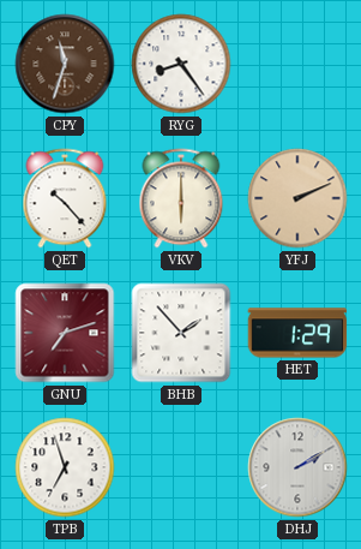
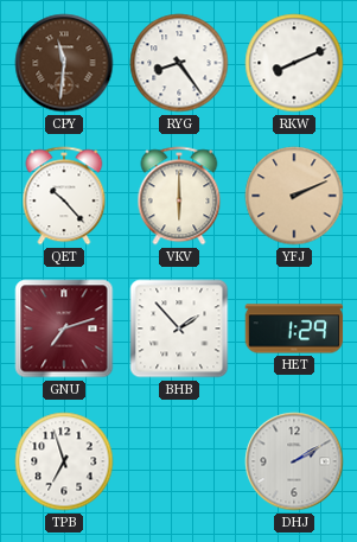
CPY: 11:33 -> 11:31 (64, 63)
RKW: none -> 8:11 (294, 63)
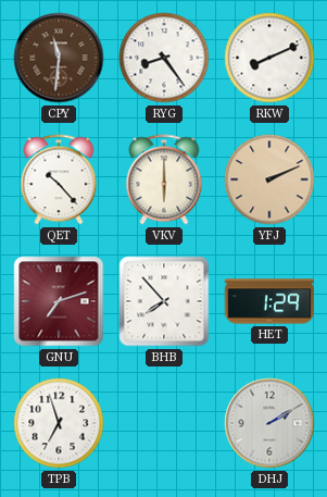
BHB: 1:53 -> 7:53 (164, 301)
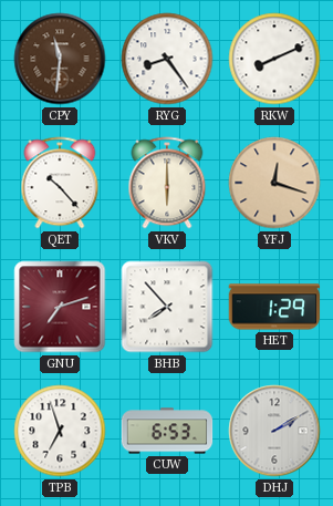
YFJ: 2:11 -> 12:18 (274, 183)
CUW: none -> 6:53 (167, 431)
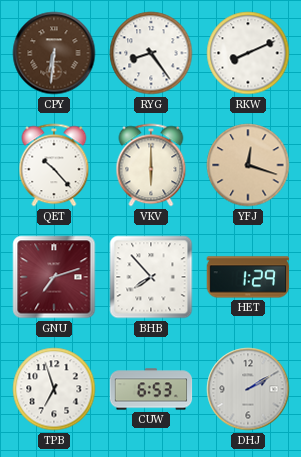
CPY: 11:31 -> 6:31 (54, 53)
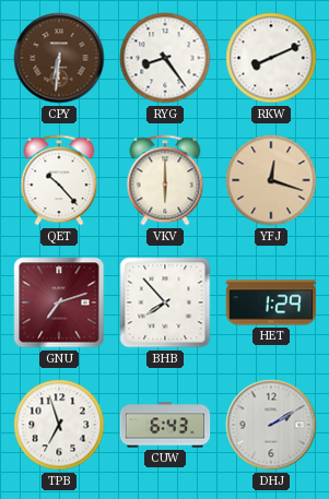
CUW: 6:53 -> 6:43 (165, 425)
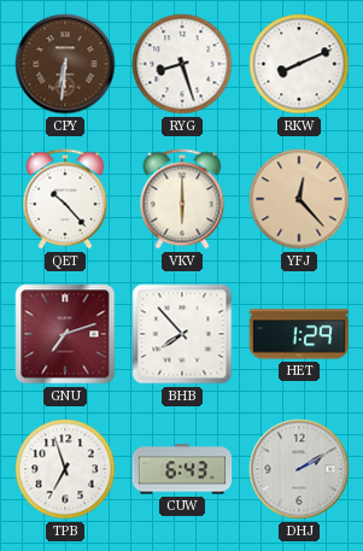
RYG: 8:24 -> 8:27 (182, 64)
YFJ: 12:18 -> 12:23 (299, 199)
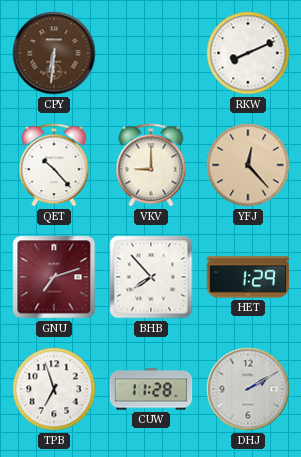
RYG: 8:27 -> none (182, 64)
VKV: 6:00 -> 9:00 (151, 165)
CUW: 6:43 -> 11:28 (151, 389)
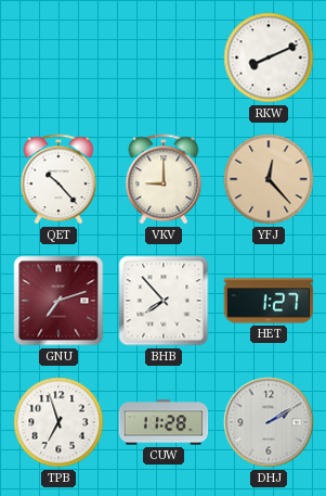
CPY: 6:31 -> none (54, 53)
HET: 1:29 -> 1:27 (269, 301)
